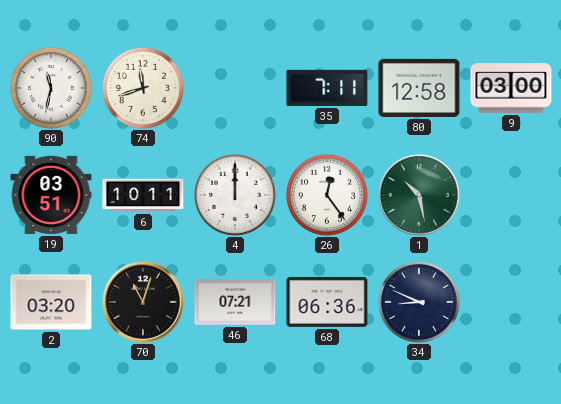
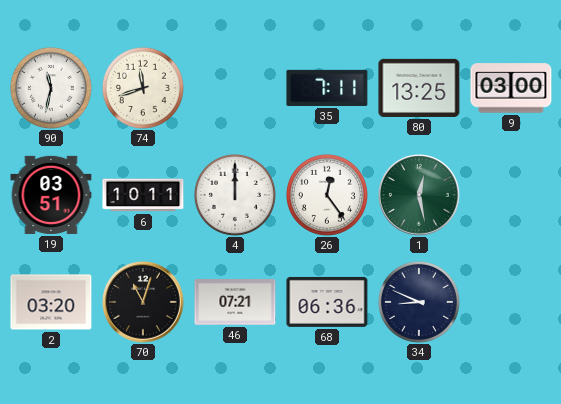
80: 12:58 -> 13:25 (419, 88)
1: 10:28 -> 12:28 (420, 196)
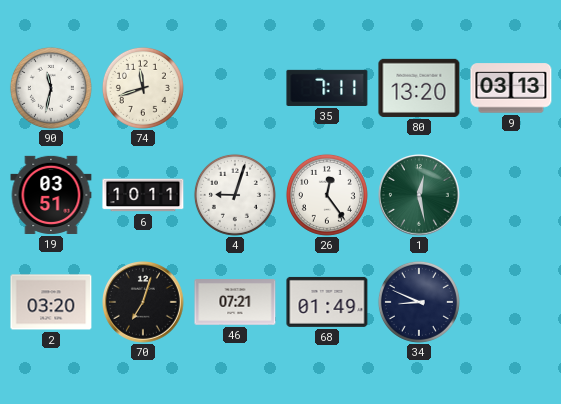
80: 13:25 -> 13:20 (419, 88)
9: 03:00 -> 03:13 (511, 88)
4: 12:00 -> 9:03 (235, 195)
70: 11:03 -> 7:03 (144, 303)
68: 06:36 -> 01:49 (327, 302)
